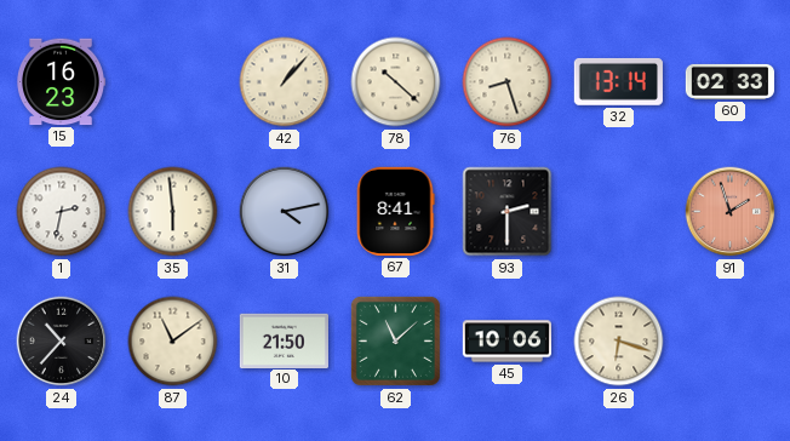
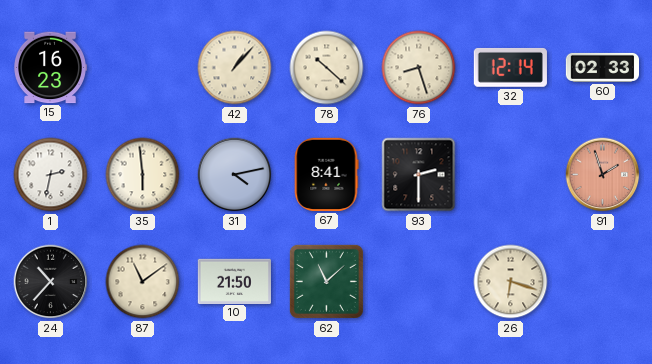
32: 13:14 -> 12:14 (510, 67)
45: 10:06 -> none (506, 342)
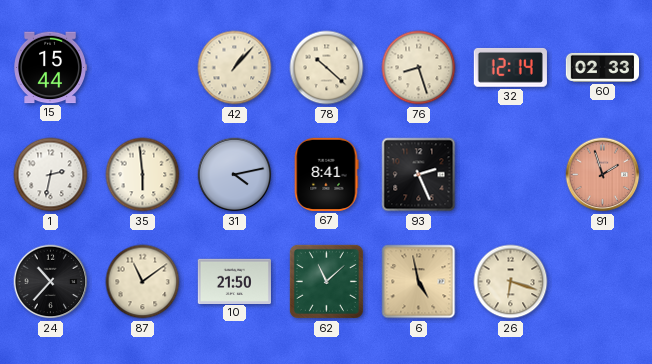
15: 16:23 -> 15:44 (50, 68)
93: 2:30 -> 2:26 (419, 175)
6: none -> 4:58 (419, 282)
